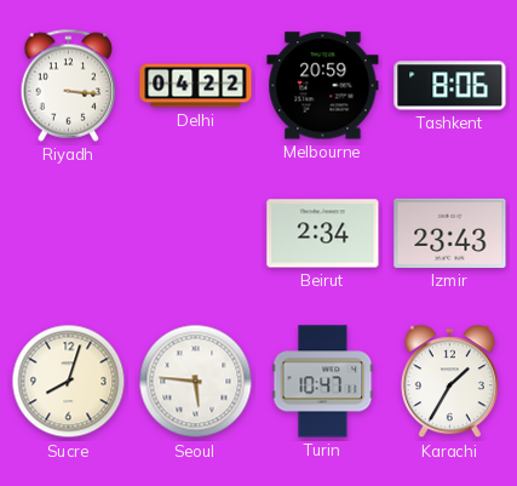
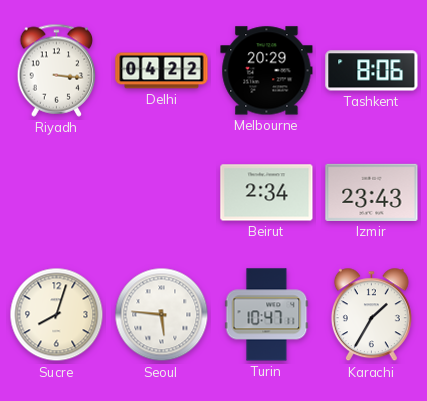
Melbourne: 20:59 -> 20:29 (267, 71)
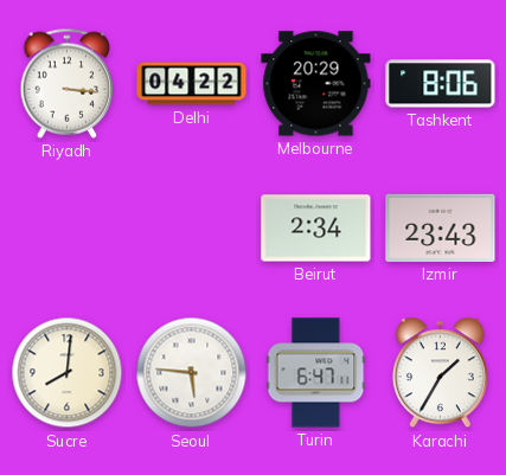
Sucre: 8:03 -> 8:01 (68, 373)
Turin: 10:47 -> 6:47 (316, 373)
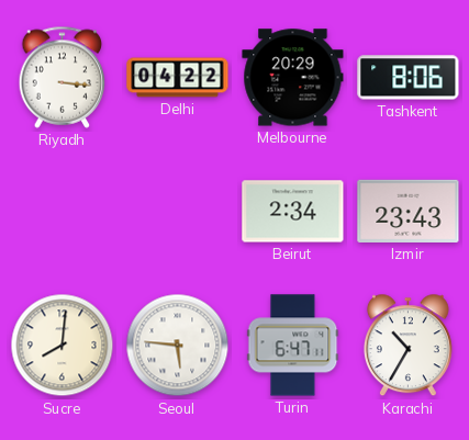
Karachi: 1:35 -> 10:35 (407, 346)
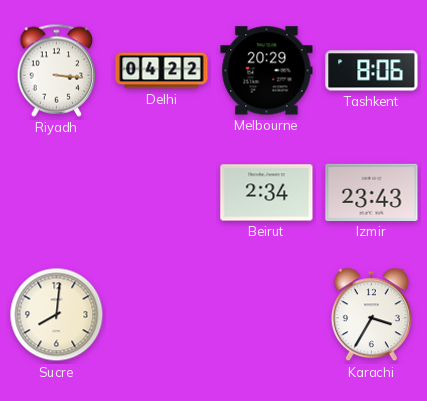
Seoul: 5:46 -> none (178, 346)
Turin: 6:47 -> none (293, 346)
Karachi: 10:35 -> 3:35 (371, 315)
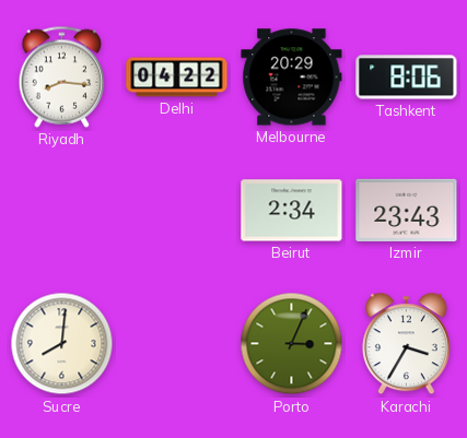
Riyadh: 3:16 -> 8:16 (62, 76)
Porto: none -> 3:04 (292, 344)
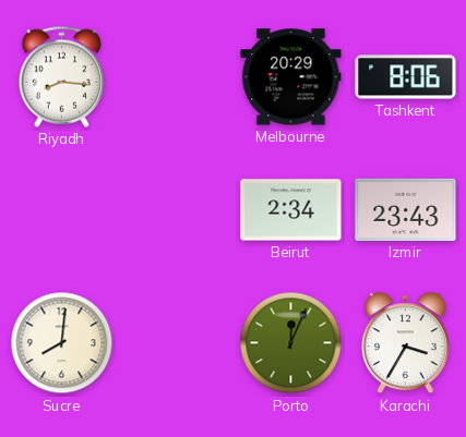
Delhi: 04:22 -> none (177, 78)
Porto: 3:04 -> 12:04 (291, 343)
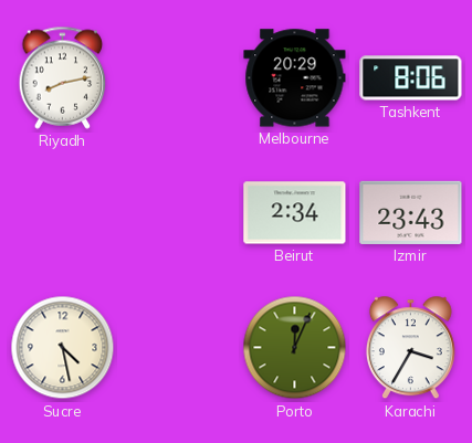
Riyadh: 8:16 -> 8:13 (63, 77)
Sucre: 8:01 -> 4:28 (63, 348)
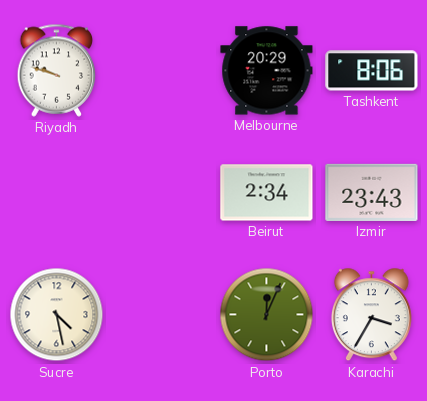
Riyadh: 8:13 -> 9:48 (57, 70)
